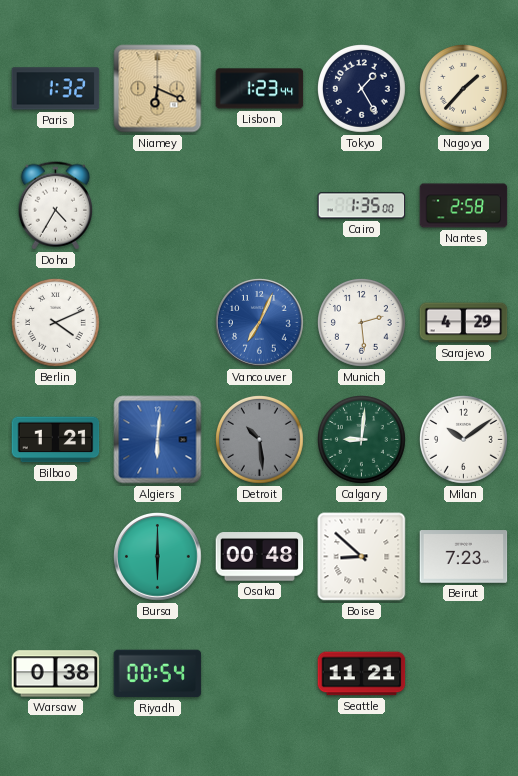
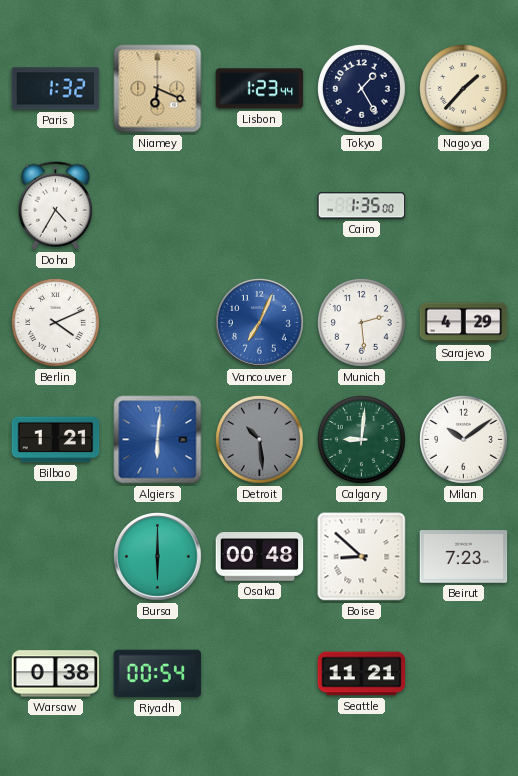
Nantes: 2:58 -> none (464, 206)
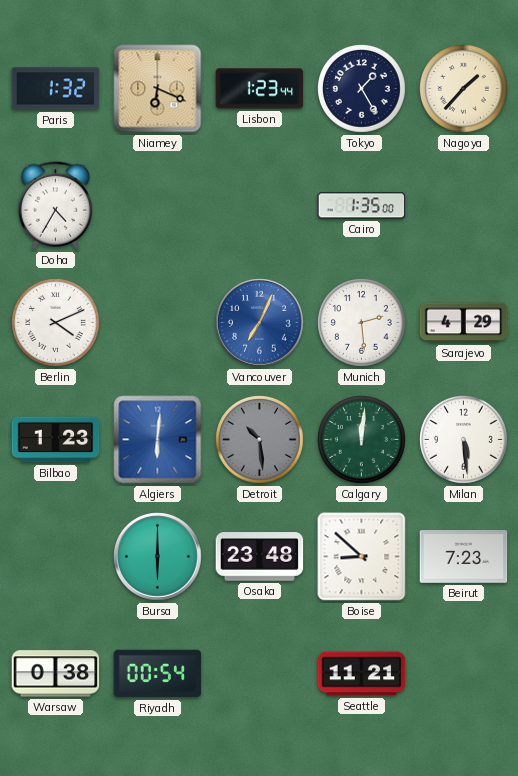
Bilbao: 1:21 -> 1:23 (56, 440)
Calgary: 9:01 -> 12:01 (362, 440)
Milan: 10:09 -> 5:29 (464, 440)
Osaka: 00:48 -> 23:48 (260, 557)
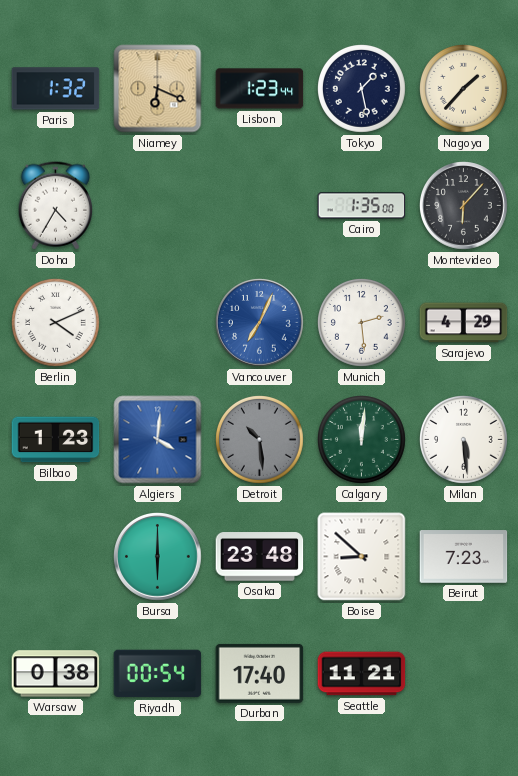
Tokyo: 1:25 -> 1:28 (362, 89)
Montevideo: none -> 6:07 (464, 206)
Algiers: 6:01 -> 4:01 (158, 440)
Durban: none -> 17:40 (260, 673)
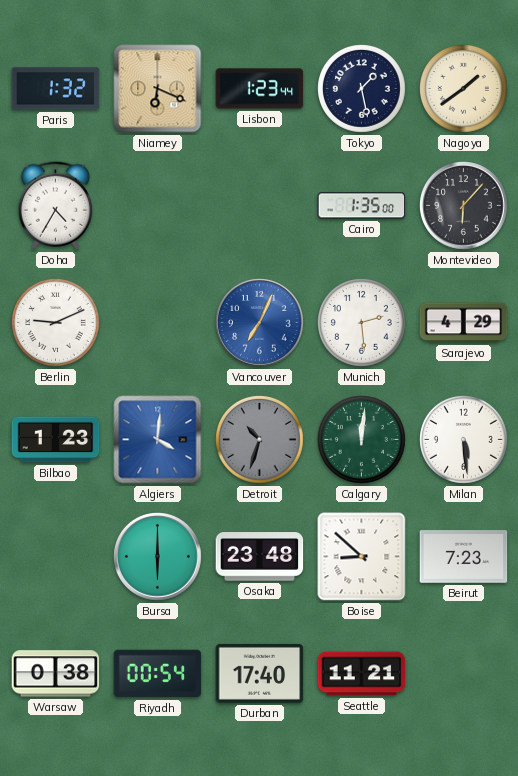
Nagoya: 1:37 -> 1:39 (464, 89)
Berlin: 4:11 -> 9:11 (56, 323)
Detroit: 10:29 -> 10:33 (260, 440)
